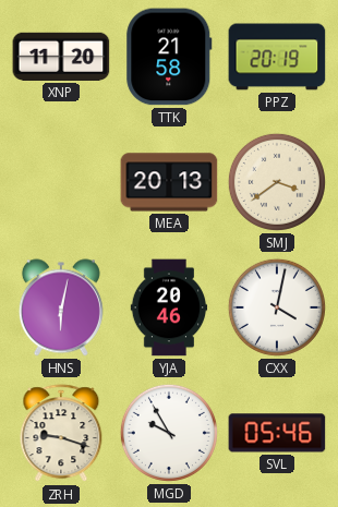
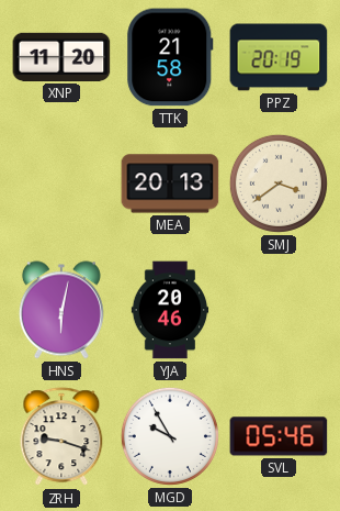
CXX: 4:02 -> none (277, 307)
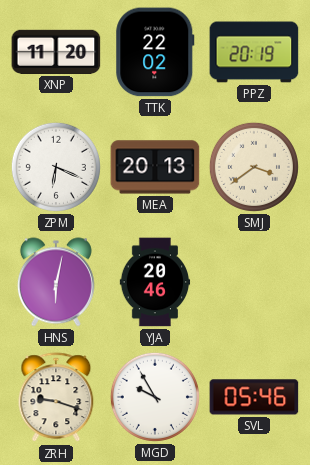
TTK: 21:58 -> 22:02 (155, 52)
ZPM: none -> 6:19 (56, 167)
